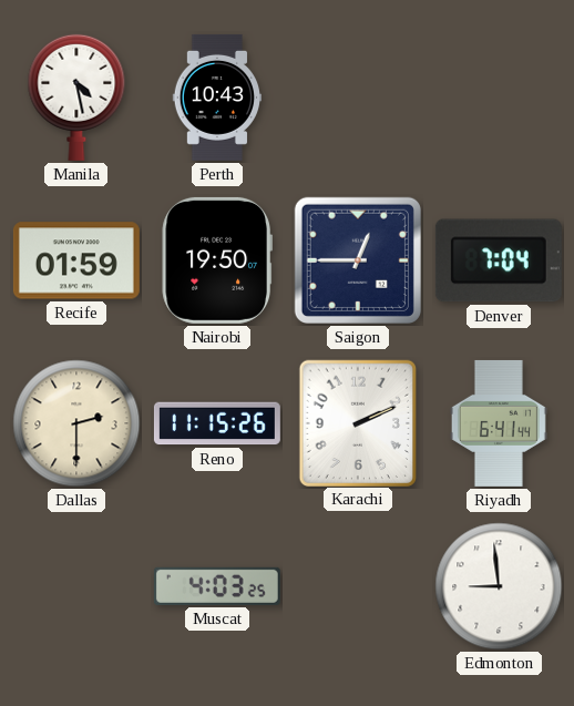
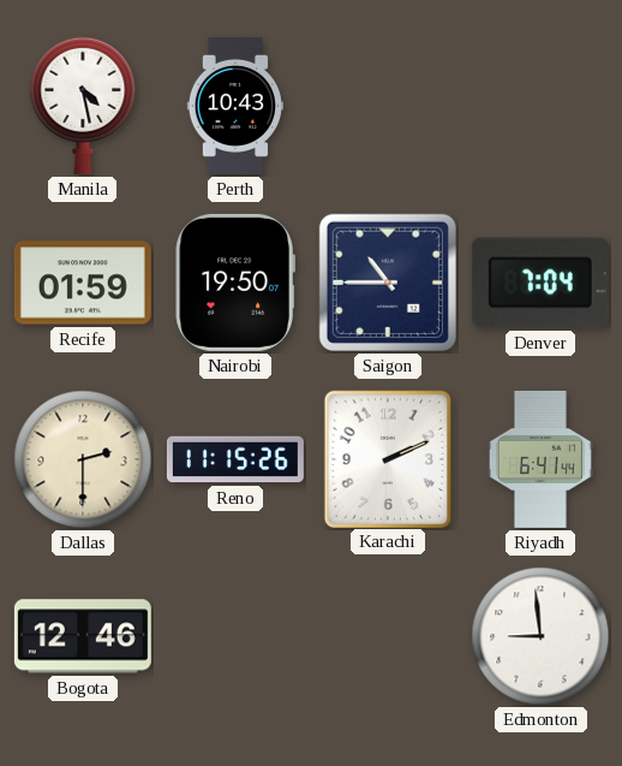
Saigon: 12:45 -> 10:45 (388, 283)
Bogota: none -> 12:46 (83, 636)
Muscat: 4:03 -> none (217, 586)
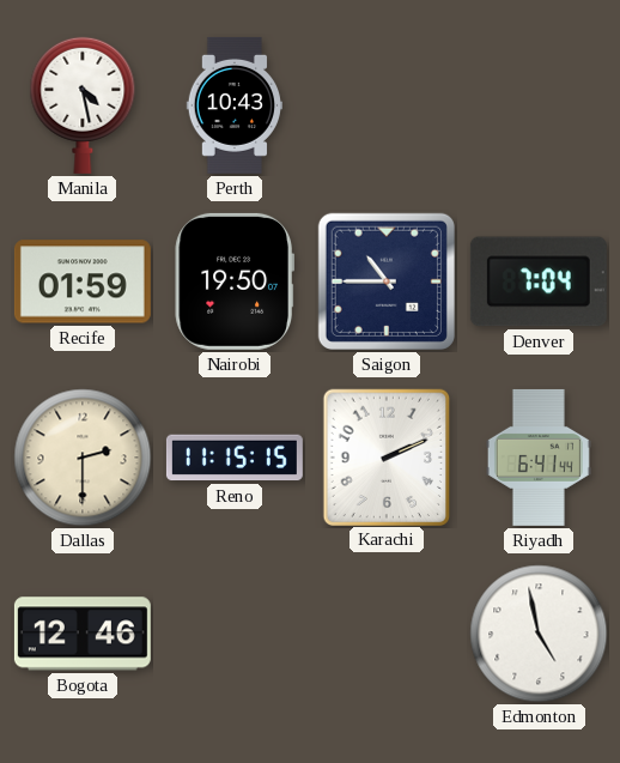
Reno: 11:15:26 -> 11:15:15 (235, 458)
Edmonton: 8:59 -> 4:58 (539, 634)
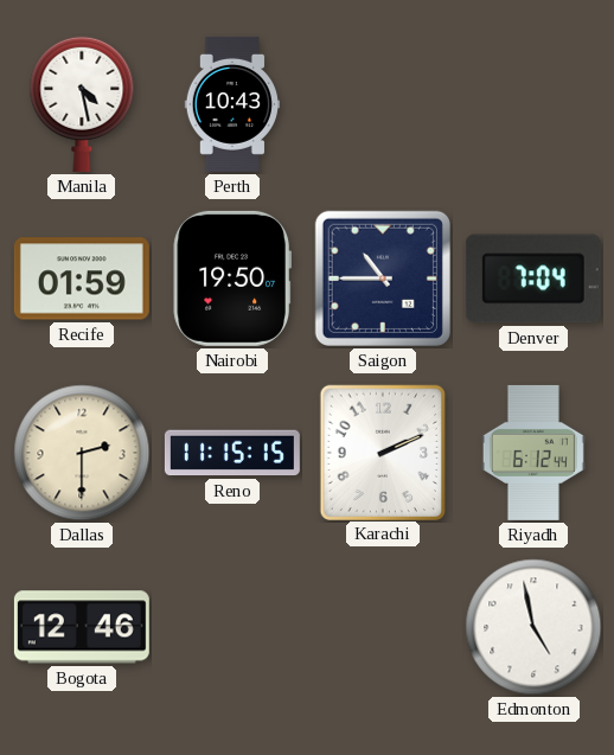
Riyadh: 6:41 -> 6:12 (533, 453)
